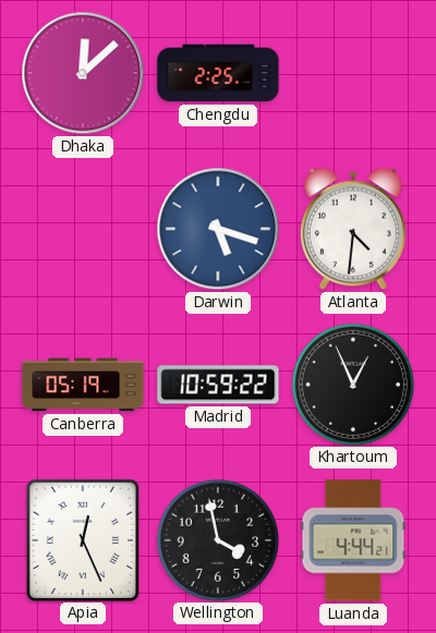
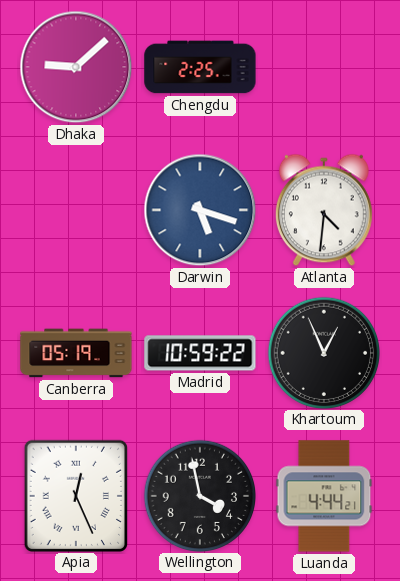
Dhaka: 12:08 -> 9:08 (76, 67)
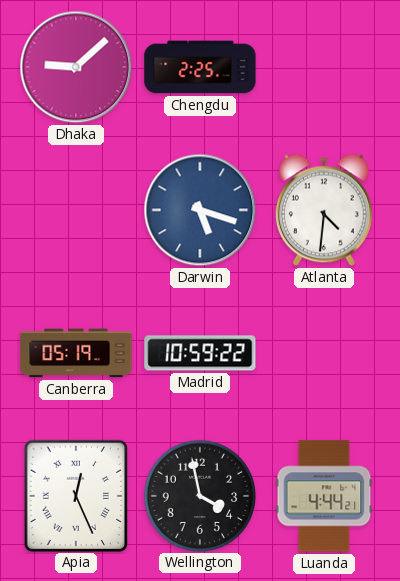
Khartoum: 12:56 -> none (323, 352)
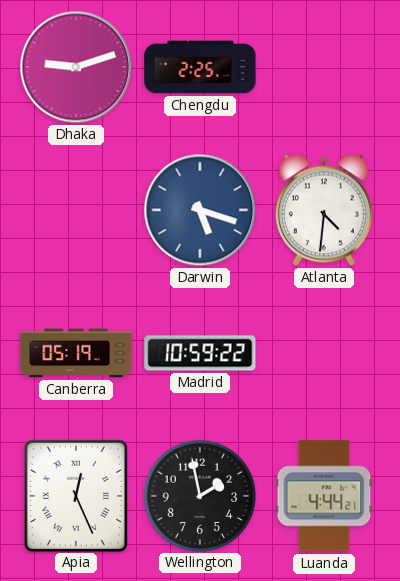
Dhaka: 9:08 -> 9:12 (76, 67)
Wellington: 3:58 -> 1:58 (199, 495)
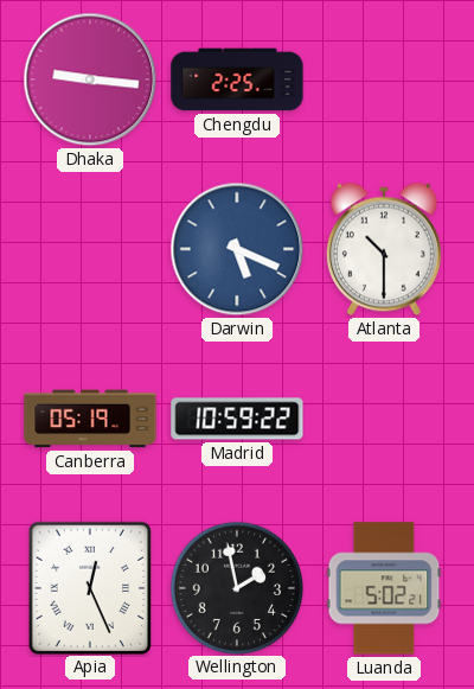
Dhaka: 9:12 -> 9:16 (90, 79)
Darwin: 5:18 -> 5:19 (237, 249)
Atlanta: 4:31 -> 10:30 (384, 249)
Luanda: 4:44 -> 5:02 (384, 588)
